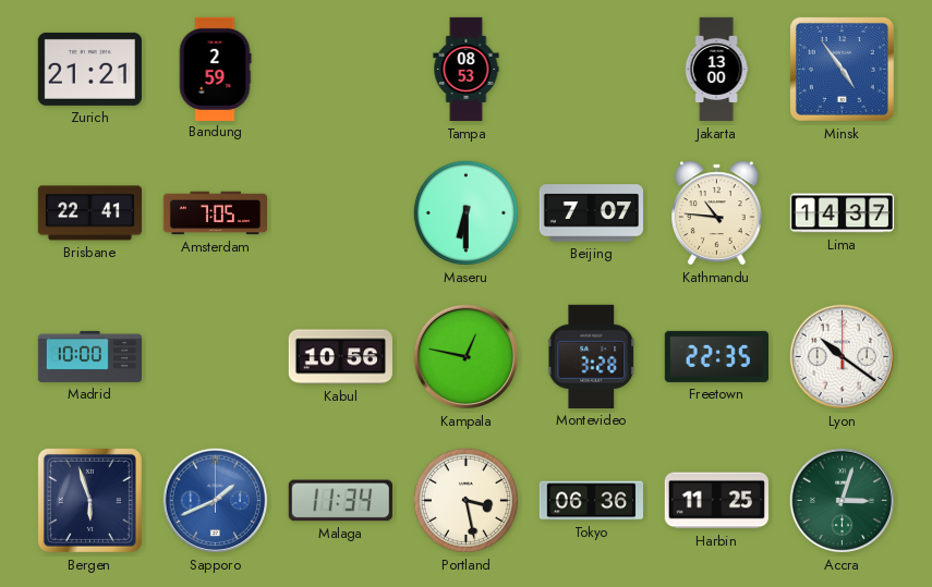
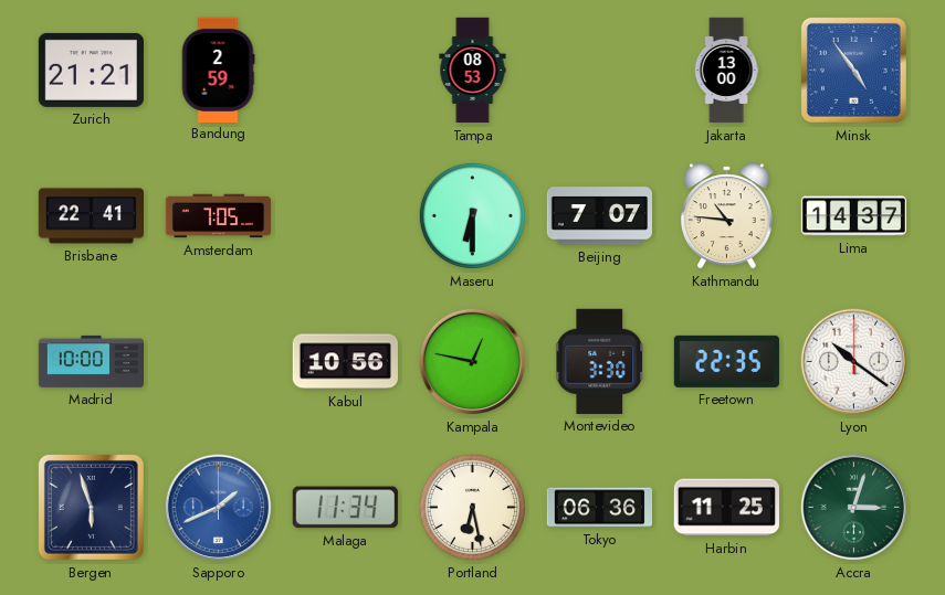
Montevideo: 3:28 -> 3:30 (600, 361)
Portland: 3:28 -> 6:28 (472, 507)
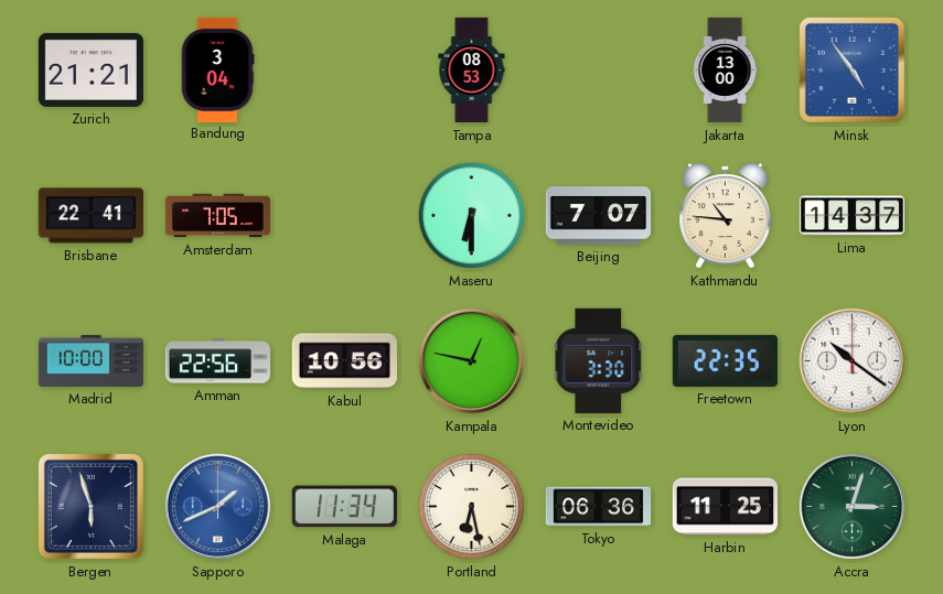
Bandung: 2:59 -> 3:04 (217, 69)
Amman: none -> 22:56 (217, 361)
